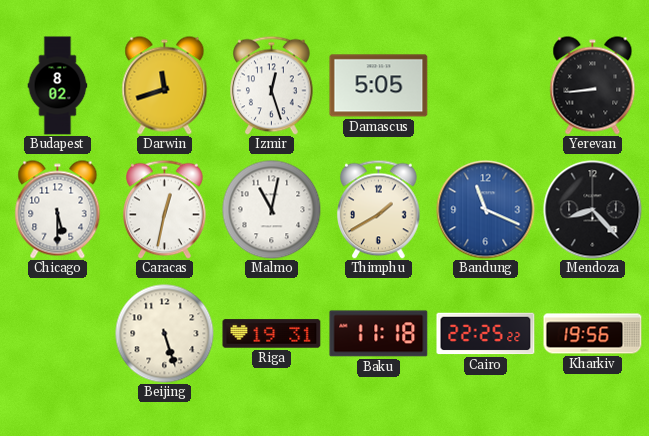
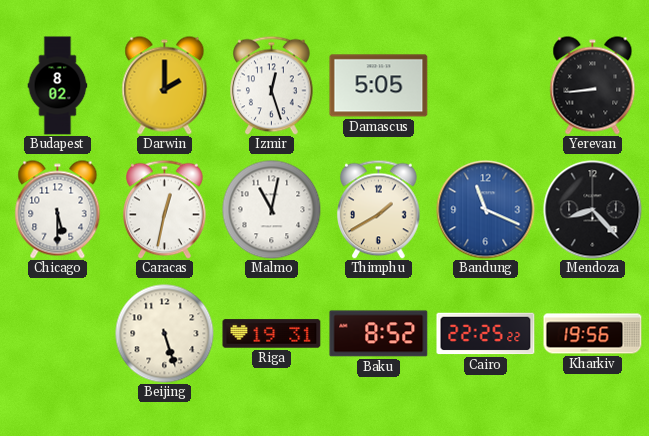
Darwin: 11:42 -> 2:00 (165, 86)
Baku: 11:18 -> 8:52 (379, 334)
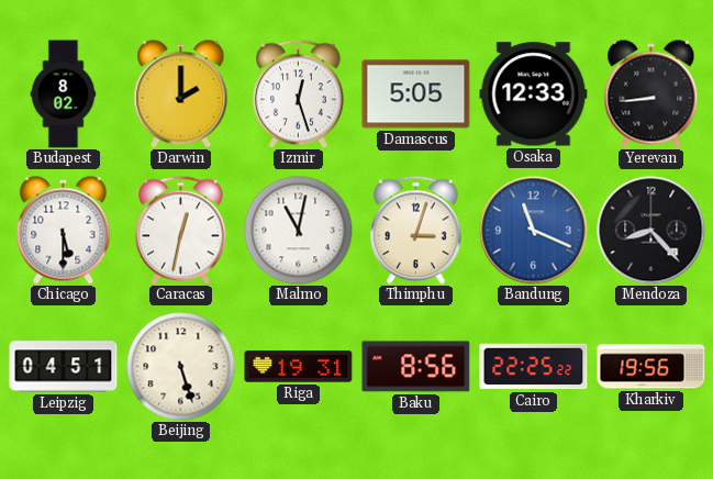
Osaka: none -> 12:33 (534, 94)
Thimphu: 1:40 -> 3:03 (416, 230)
Leipzig: none -> 04:51 (64, 367)
Baku: 8:52 -> 8:56 (416, 367)
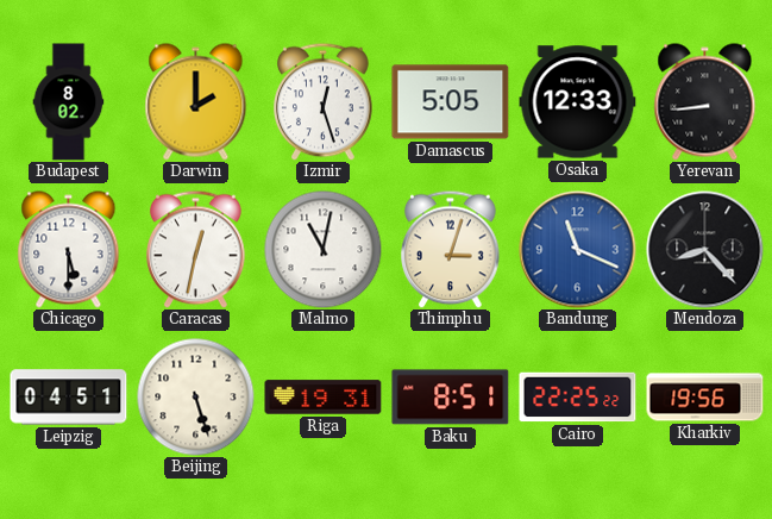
Baku: 8:56 -> 8:51 (451, 398)
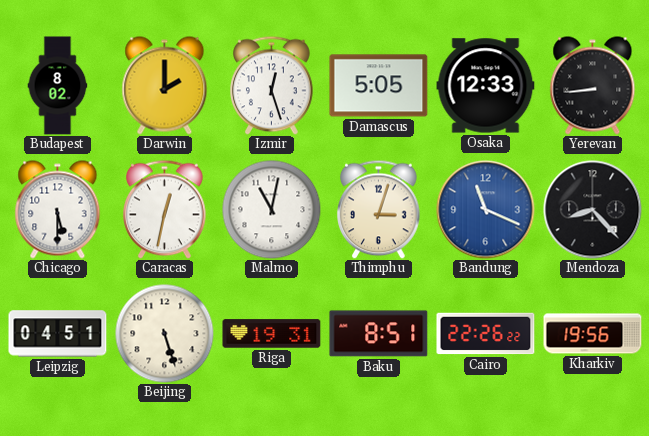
Cairo: 22:25 -> 22:26 (486, 334)
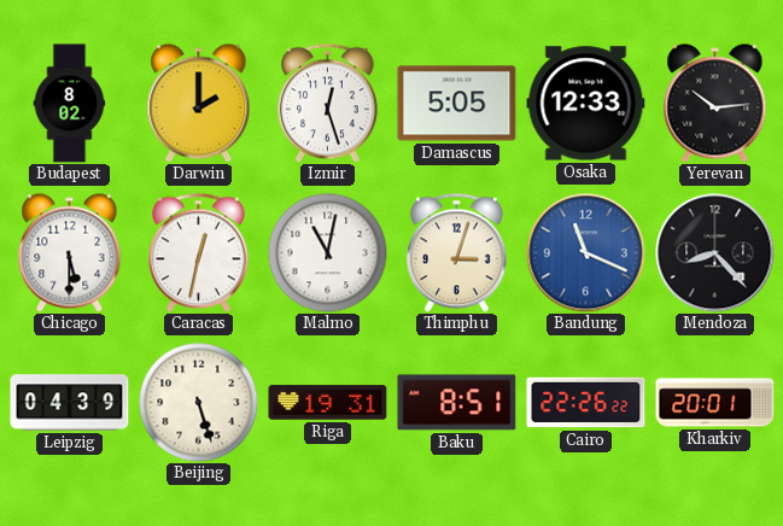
Yerevan: 8:44 -> 10:14 (715, 104)
Leipzig: 04:51 -> 04:39 (70, 403)
Kharkiv: 19:56 -> 20:01 (715, 403)
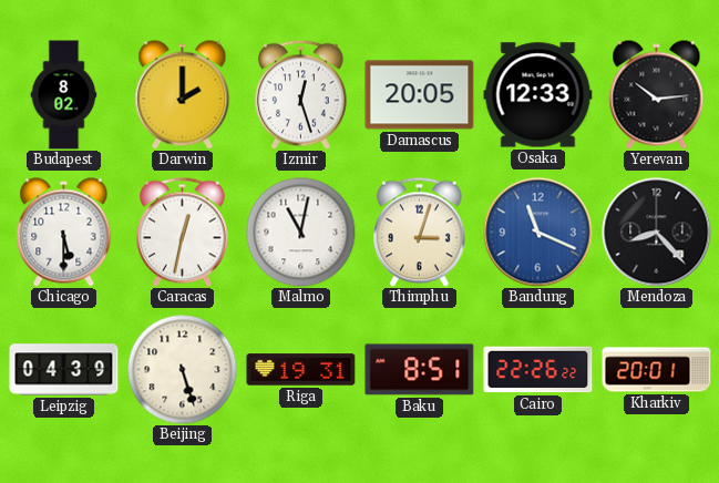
Damascus: 5:05 -> 20:05 (420, 95)
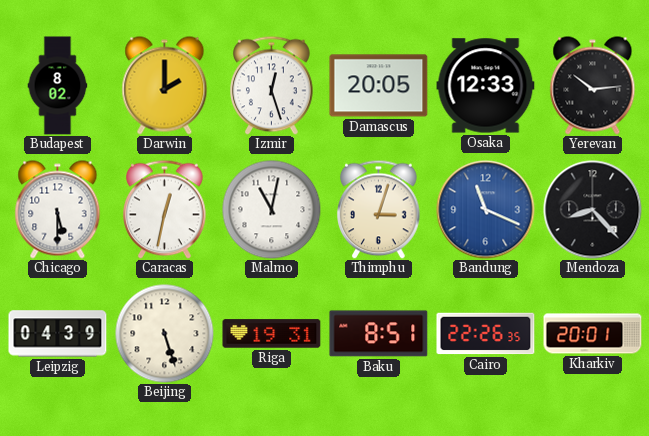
Cairo: 22:26:22 -> 22:26:35 (486, 334)
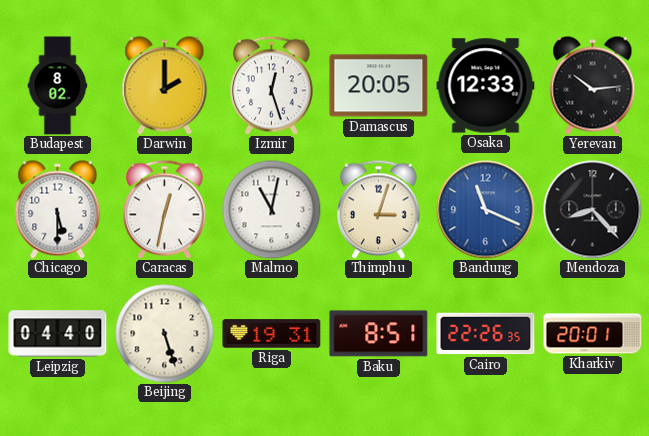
Leipzig: 04:39 -> 04:40 (58, 334)
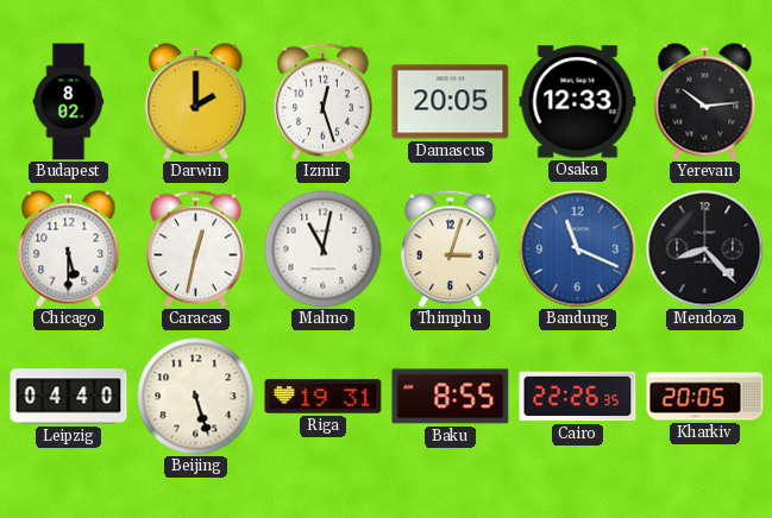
Baku: 8:51 -> 8:55 (451, 397)
Kharkiv: 20:01 -> 20:05 (705, 397)
